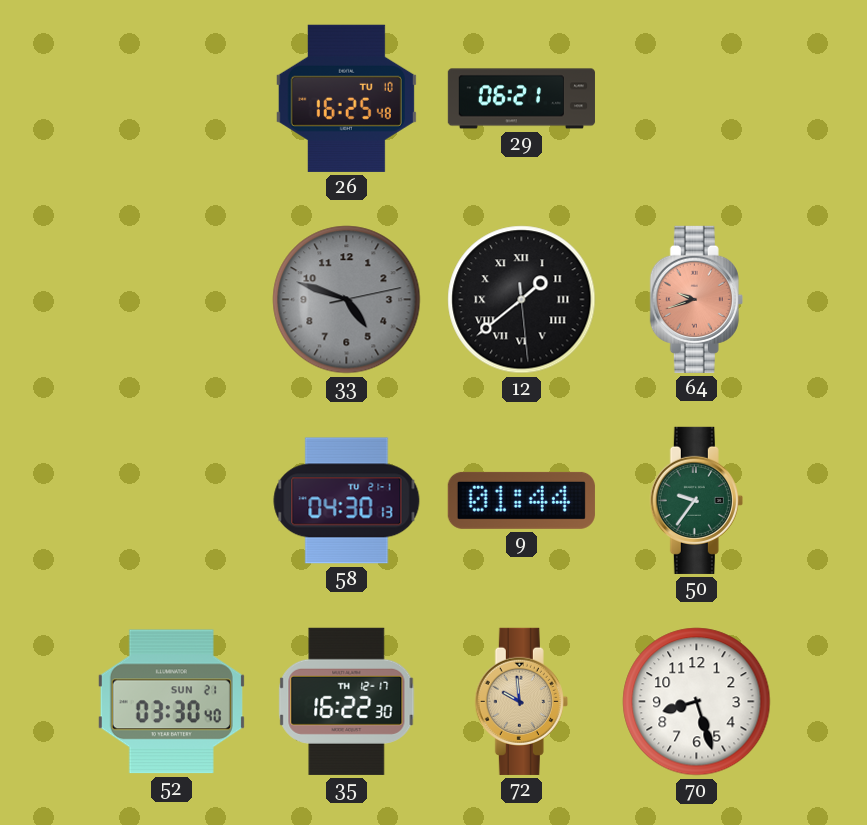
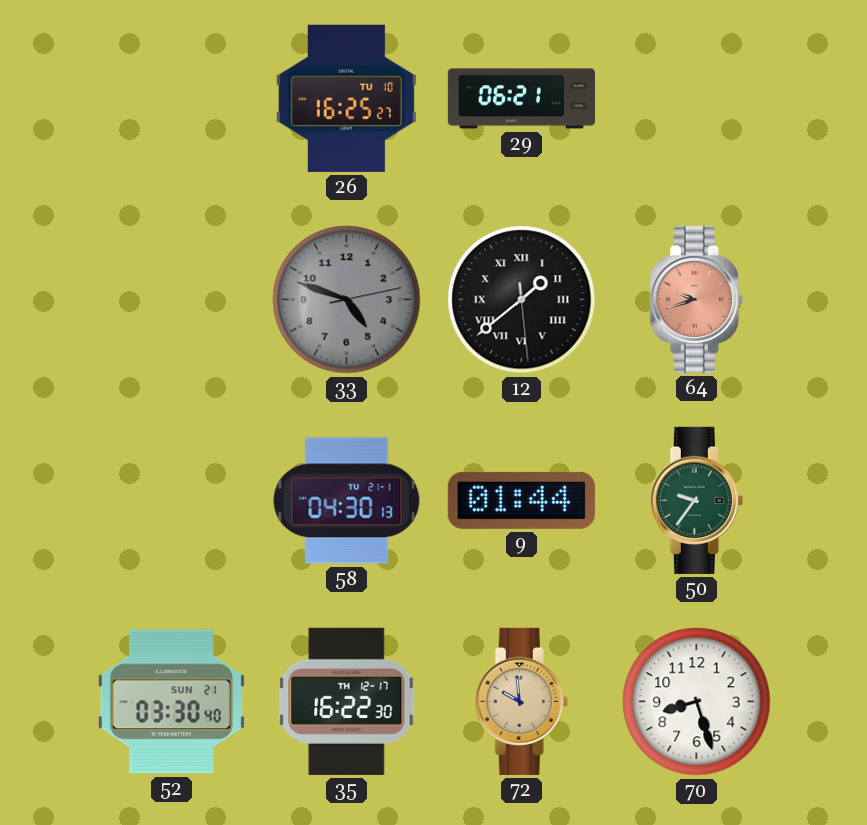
26: 16:25:48 -> 16:25:27 (346, 98)
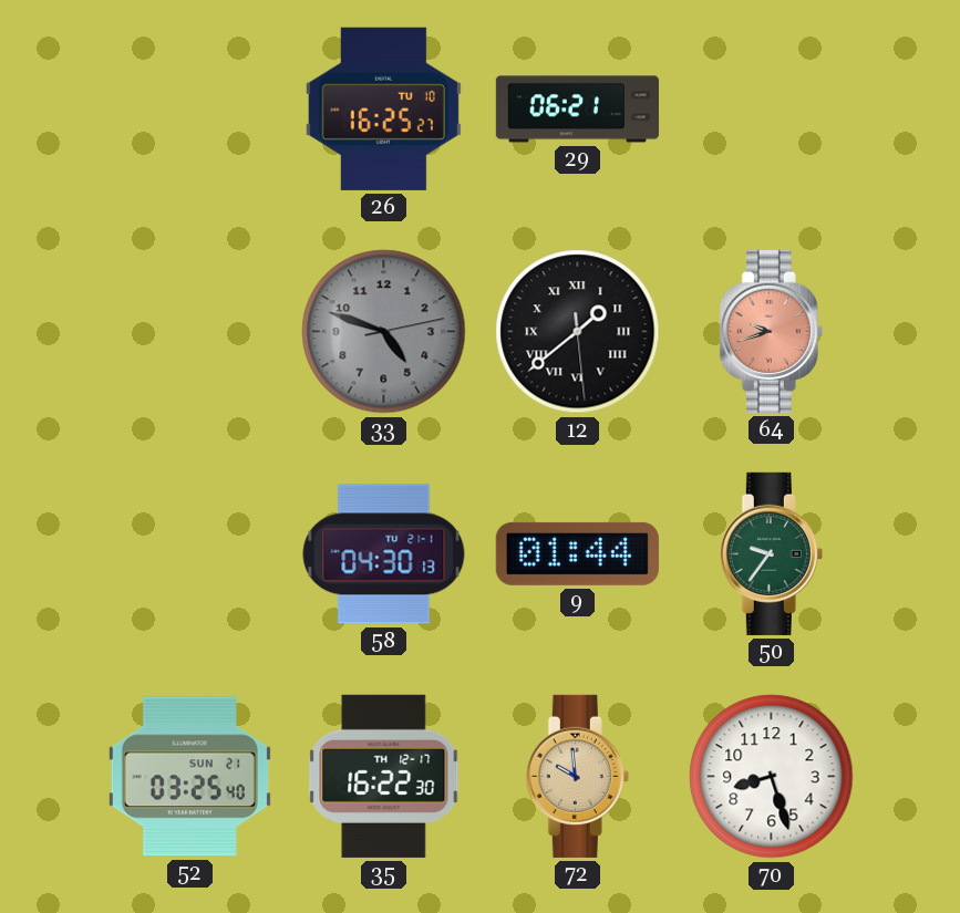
52: 03:30 -> 03:25 (189, 777)
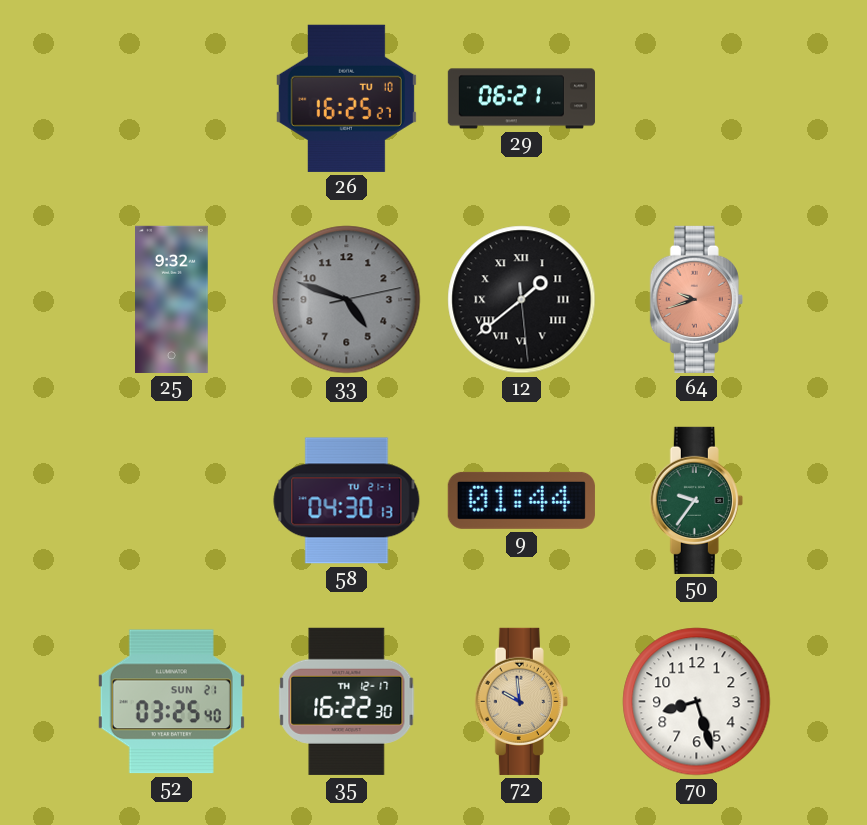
25: none -> 9:32 (172, 299)
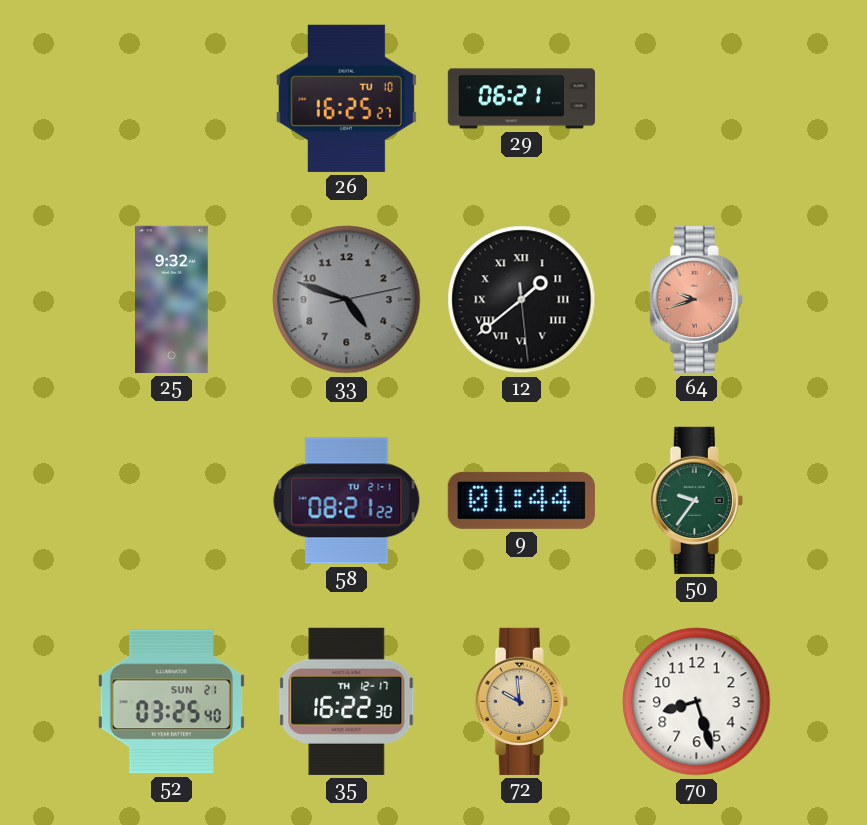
58: 04:30 -> 08:21 (347, 501)
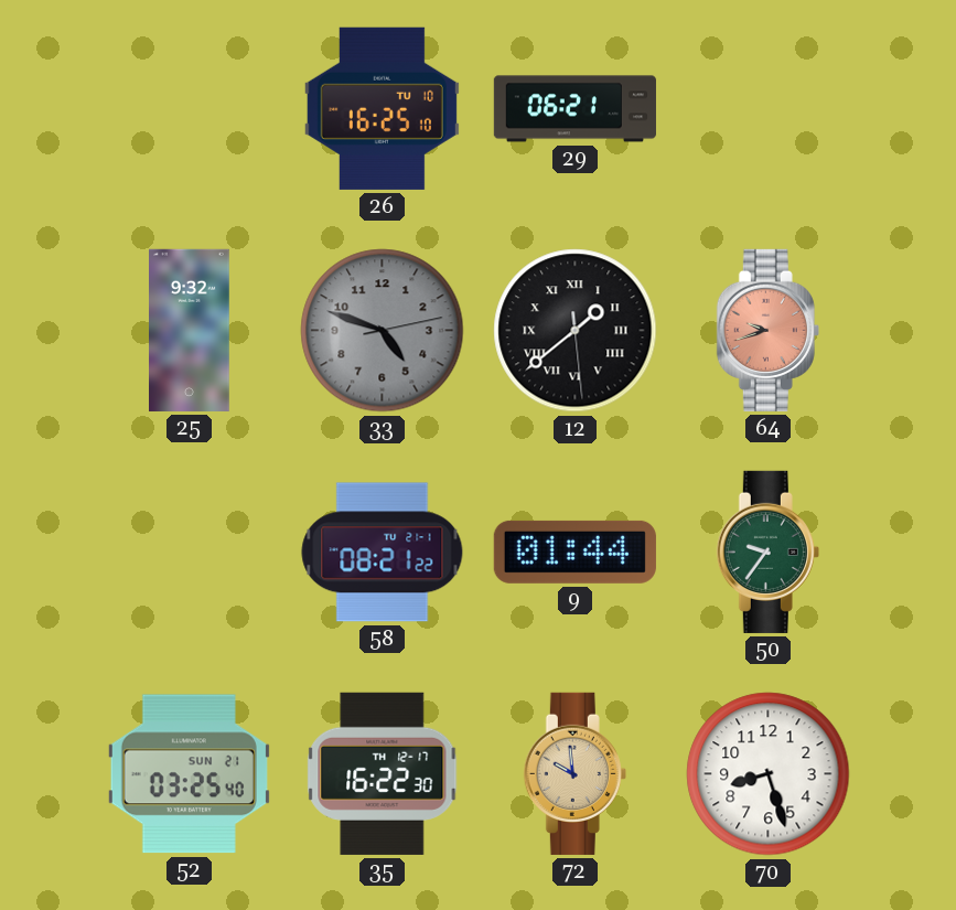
26: 16:25:27 -> 16:25:10 (382, 108)
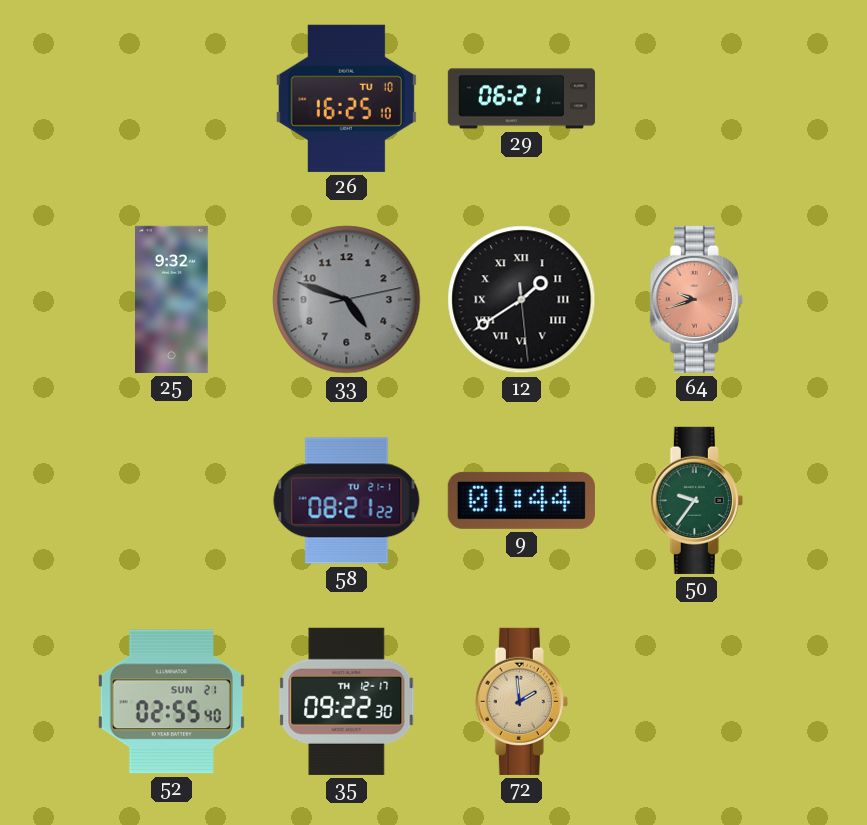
12: 1:38 -> 1:39 (522, 300)
52: 03:25 -> 02:55 (171, 702)
35: 16:22 -> 09:22 (347, 701)
72: 9:59 -> 1:59 (521, 701)
70: 8:27 -> none (769, 774)
